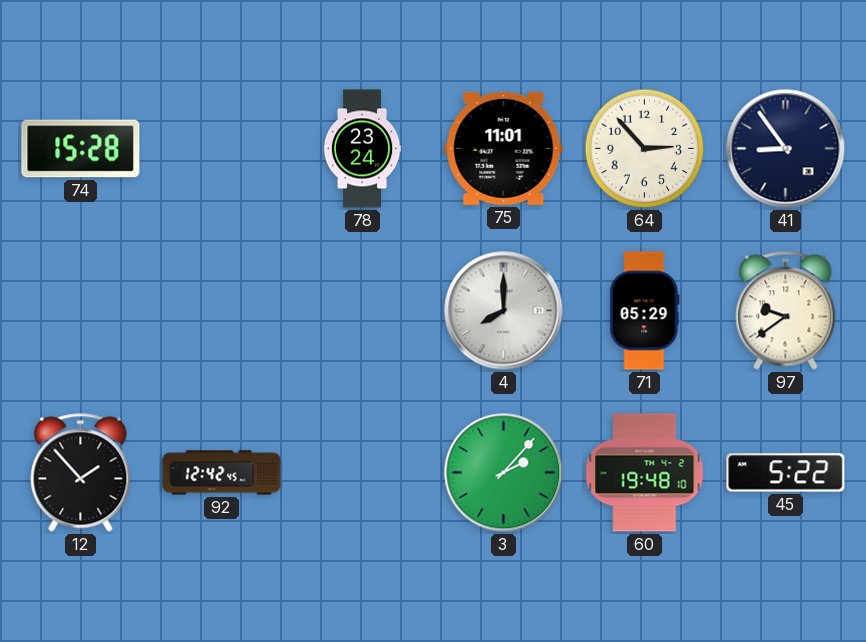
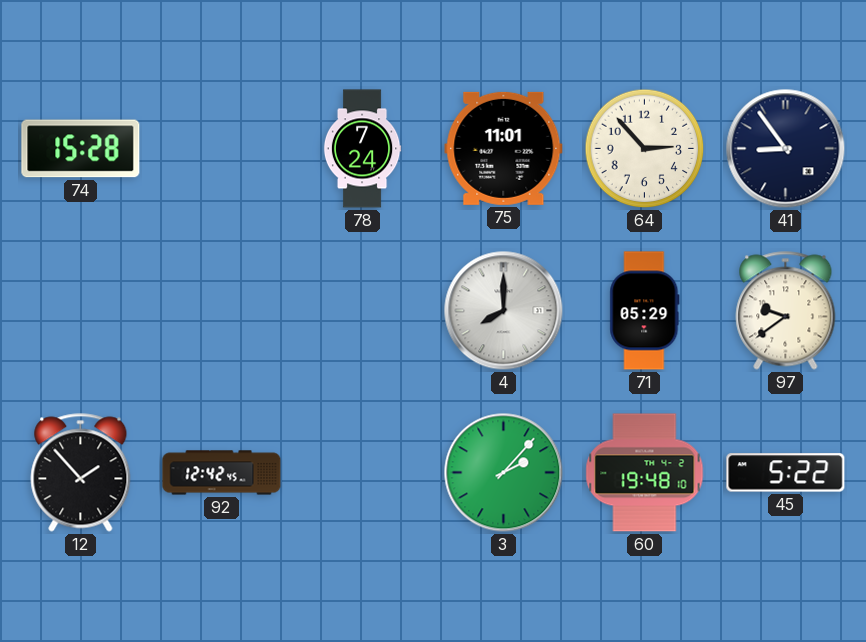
78: 23:24 -> 7:24 (362, 149)
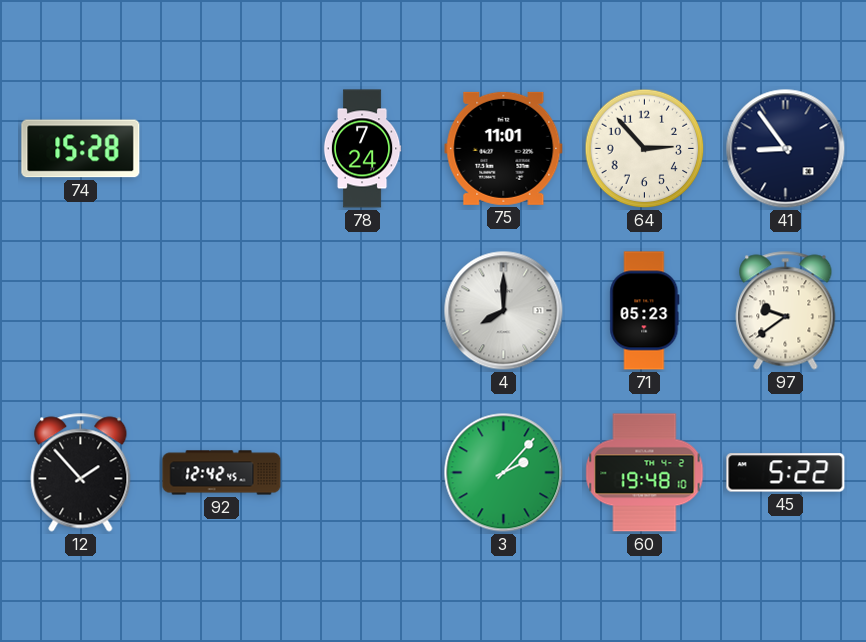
71: 05:29 -> 05:23 (645, 311)
